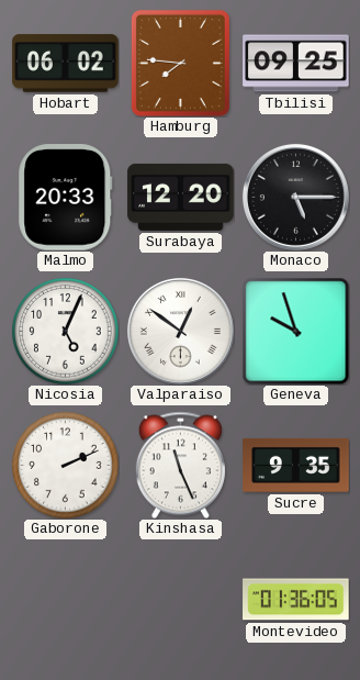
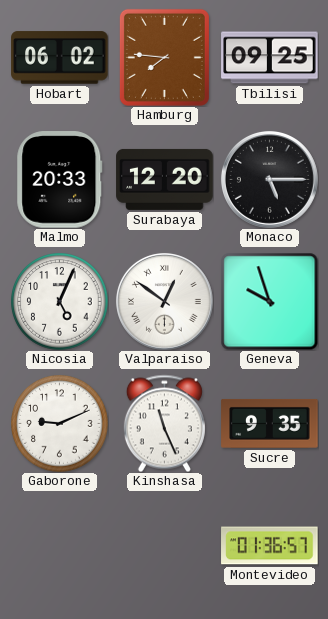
Gaborone: 2:11 -> 9:11 (60, 424)
Montevideo: 01:36:05 -> 01:36:57 (270, 546)
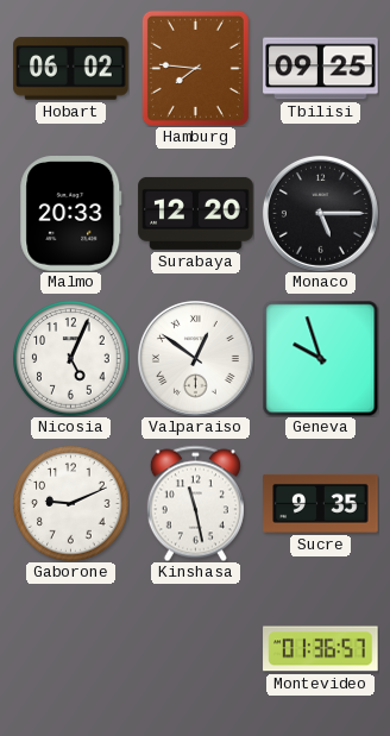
Kinshasa: 11:26 -> 11:28 (195, 503)
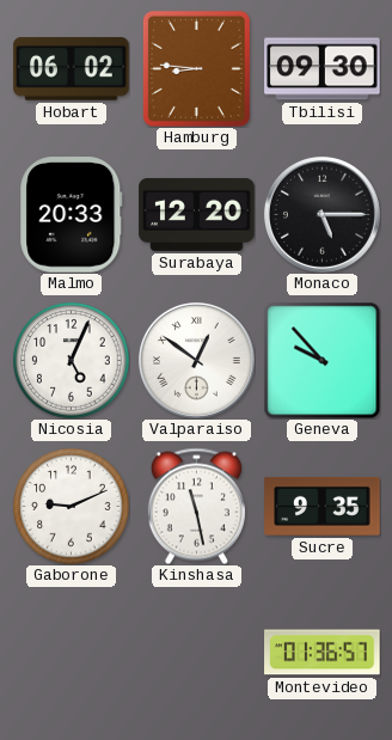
Hamburg: 7:46 -> 8:46 (196, 68)
Tbilisi: 09:25 -> 09:30 (323, 69)
Geneva: 9:57 -> 9:53 (321, 360)
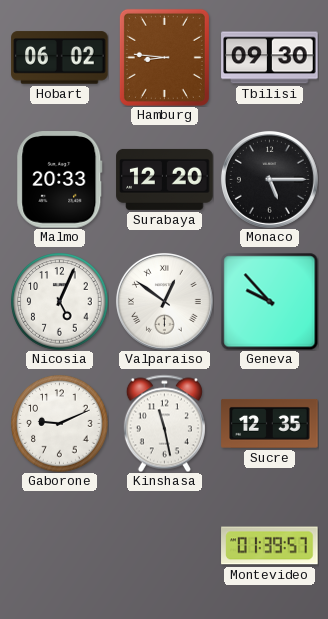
Sucre: 9:35 -> 12:35 (270, 423)
Montevideo: 01:36 -> 01:39 (270, 546)
